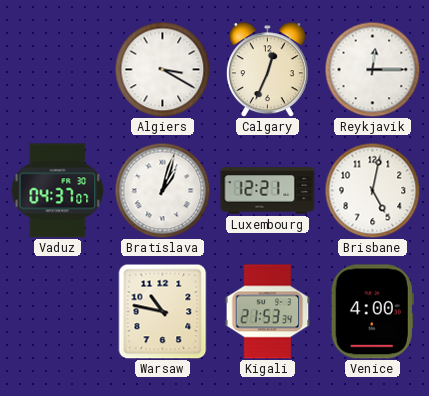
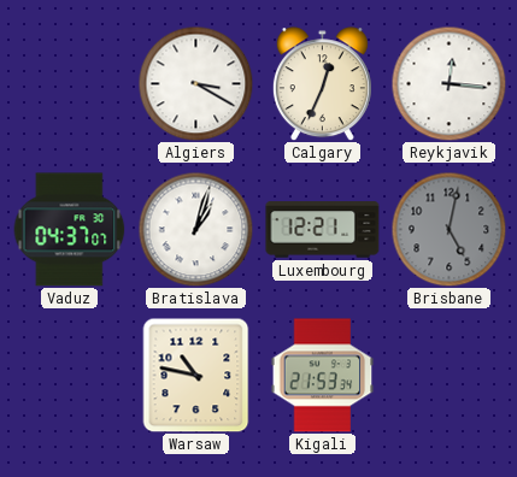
Reykjavik: 12:15 -> 12:16 (448, 83)
Brisbane dial: white -> grey (448, 229)
Venice: 4:00 -> none (372, 312)
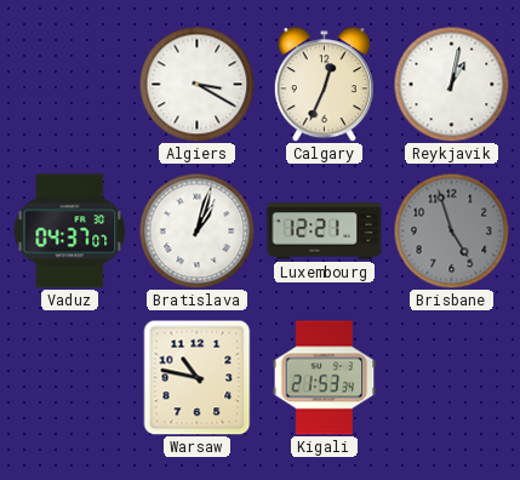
Reykjavik: 12:16 -> 1:02 (451, 84)
Brisbane: 5:02 -> 4:57 (451, 230)
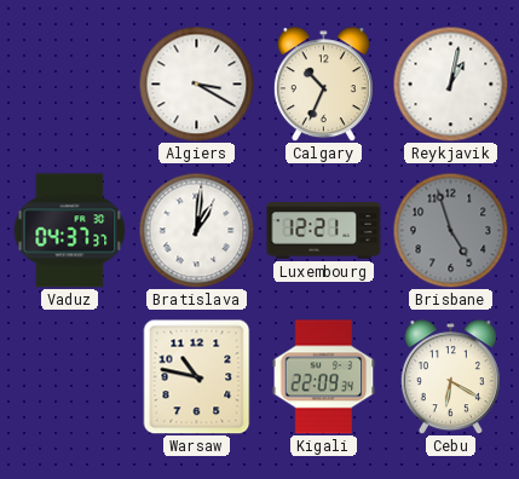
Calgary: 12:34 -> 10:34 (323, 85)
Vaduz: 04:37:07 -> 04:37:37 (70, 231)
Bratislava: 1:03 -> 1:01 (196, 230)
Kigali: 21:53 -> 22:09 (324, 377)
Cebu: none -> 6:20 (450, 377)
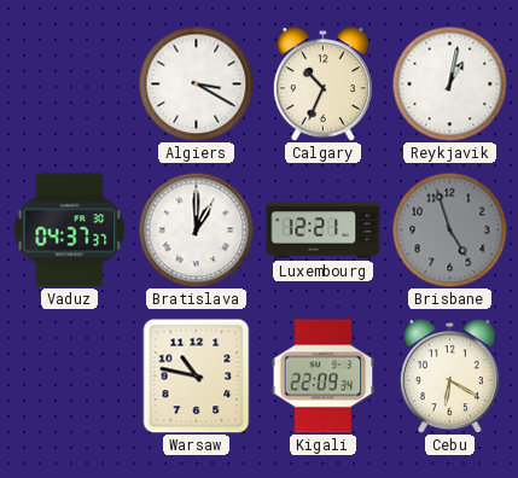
Bratislava: 1:01 -> 1:00 (196, 229)
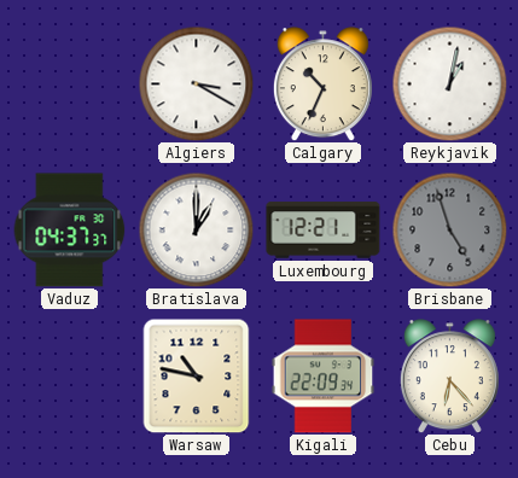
Cebu: 6:20 -> 6:23 (449, 377)
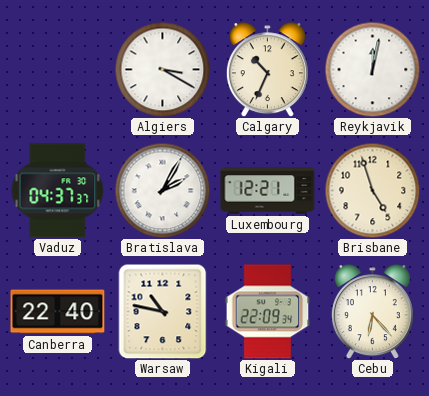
Reykjavik: 1:02 -> 12:02 (372, 69)
Bratislava: 1:00 -> 2:05 (162, 190)
Brisbane dial: grey -> cream (372, 190)
Canberra: none -> 22:40 (58, 312)
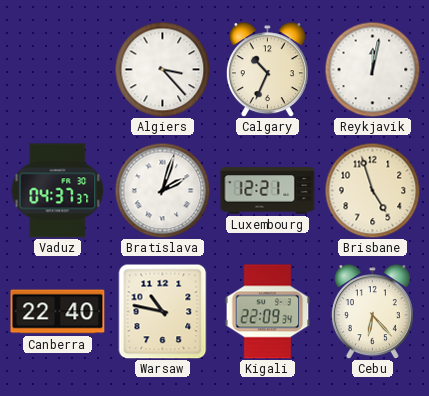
Algiers: 3:20 -> 3:23 (162, 69)
Bratislava: 2:05 -> 2:03 (162, 190)
